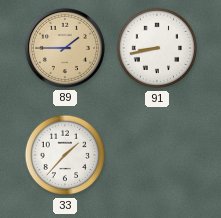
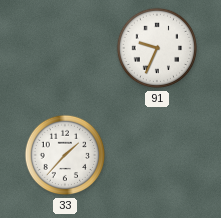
89: 1:45 -> none (65, 48)
91: 8:43 -> 9:34 (157, 48)
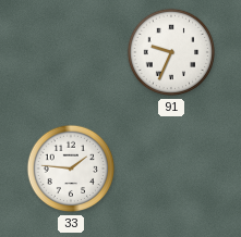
33: 1:37 -> 1:46 (71, 169)
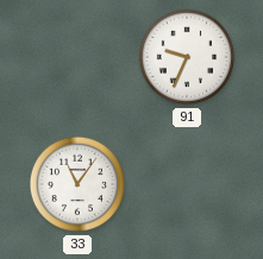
33: 1:46 -> 11:06 (77, 184)
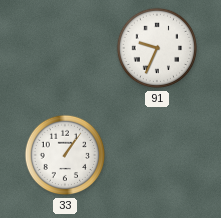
33: 11:06 -> 1:06 (65, 155)
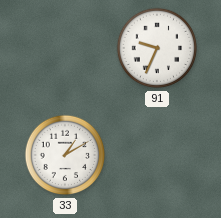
33: 1:06 -> 1:10 (65, 155)
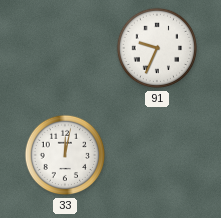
33: 1:10 -> 12:02 (65, 155)
